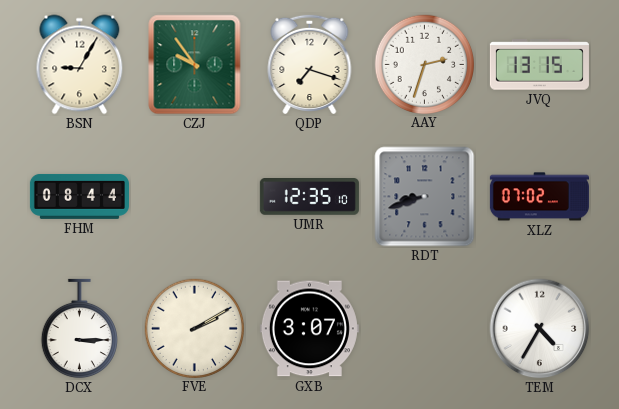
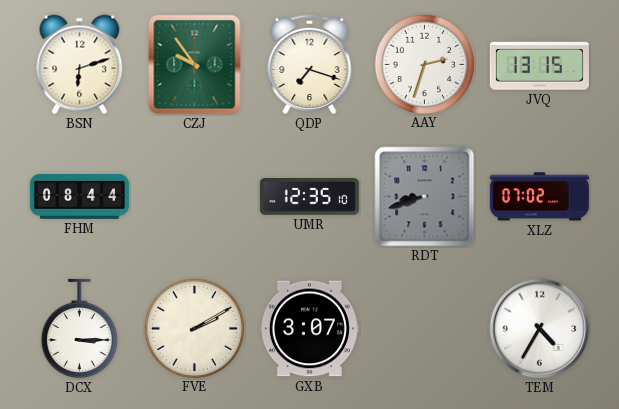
BSN: 9:05 -> 6:12 (80, 65)
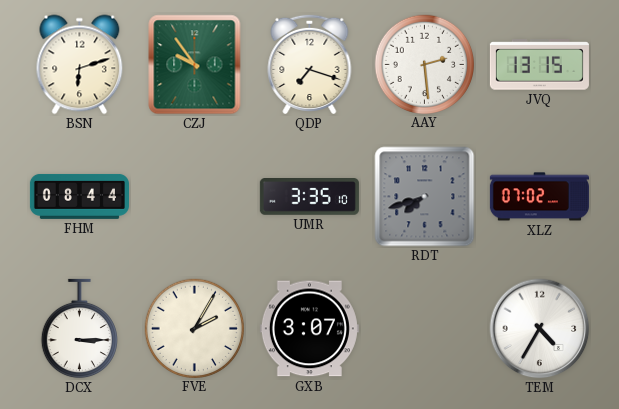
AAY: 2:33 -> 2:29 (424, 64)
UMR: 12:35 -> 3:35 (309, 197)
RDT: 8:42 -> 7:42 (425, 197)
FVE: 2:10 -> 2:05 (194, 328)
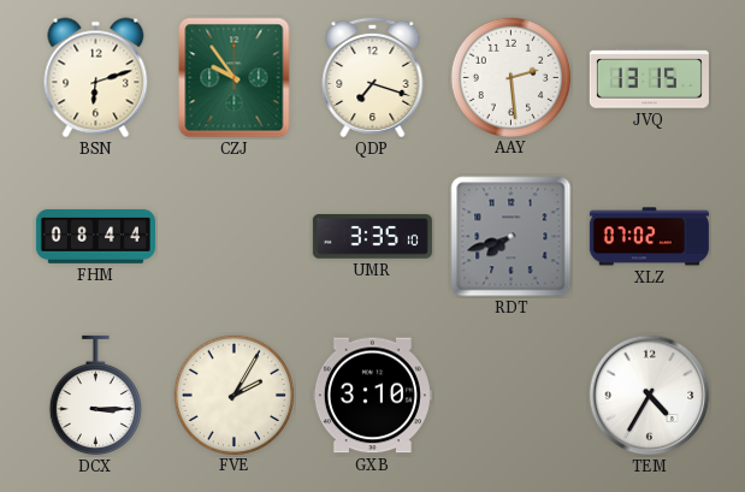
GXB: 3:07 -> 3:10 (372, 396)
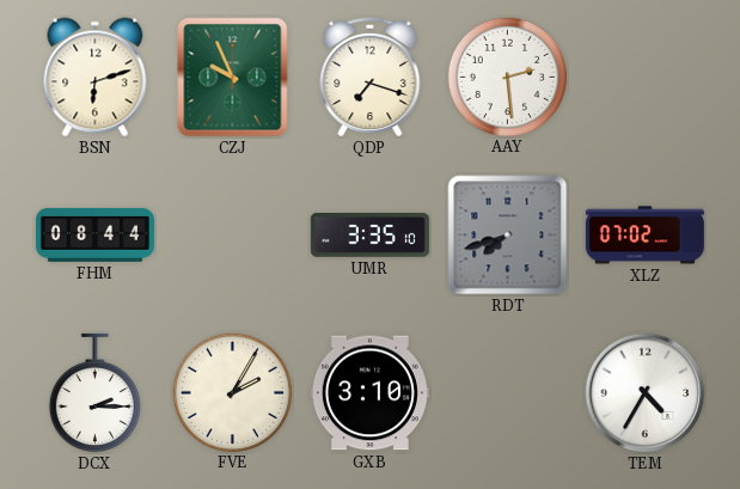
CZJ: 9:54 -> 9:56 (233, 78)
JVQ: 13:15 -> none (649, 78)
DCX: 3:15 -> 2:15 (94, 393)
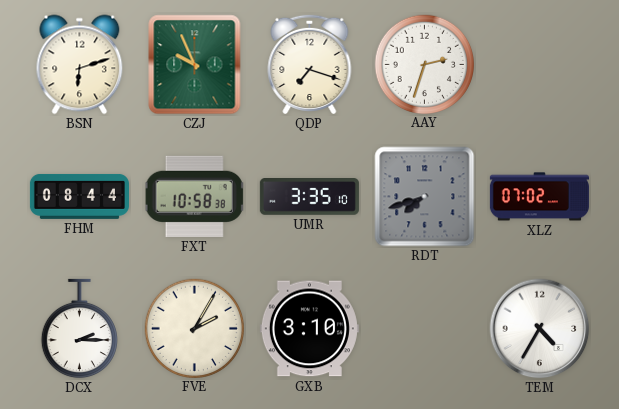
AAY: 2:29 -> 2:33 (424, 64)
FXT: none -> 10:58 (195, 196)
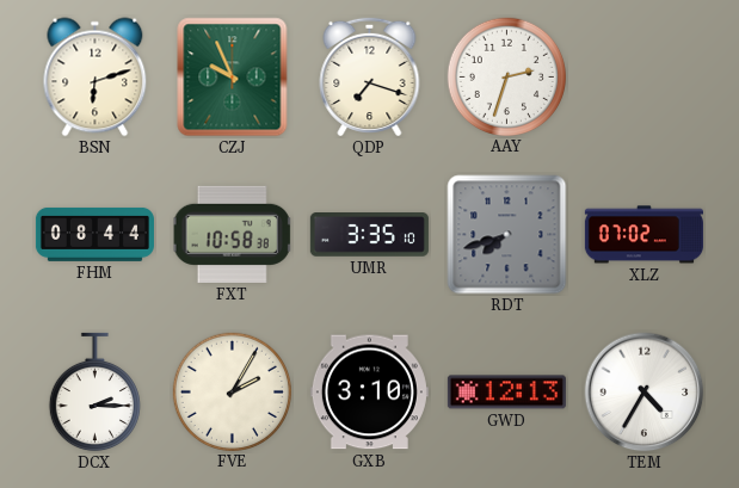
GWD: none -> 12:13 (506, 393)
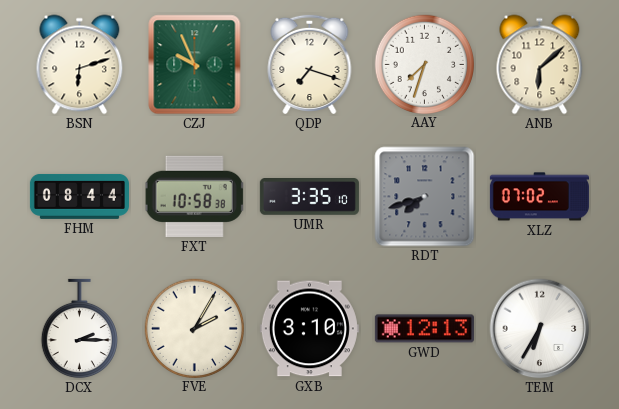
AAY: 2:33 -> 7:33 (424, 64)
ANB: none -> 6:08 (540, 65)
TEM: 4:35 -> 6:35 (540, 329)
